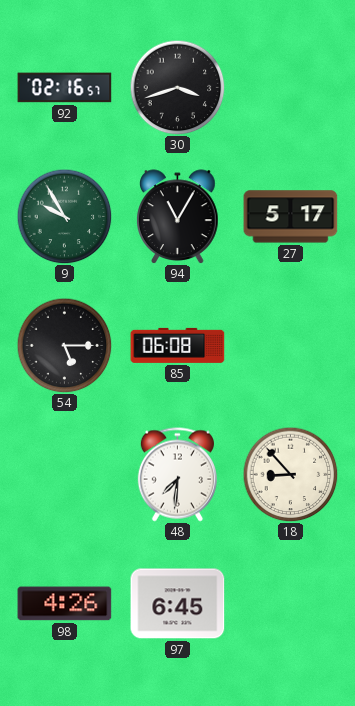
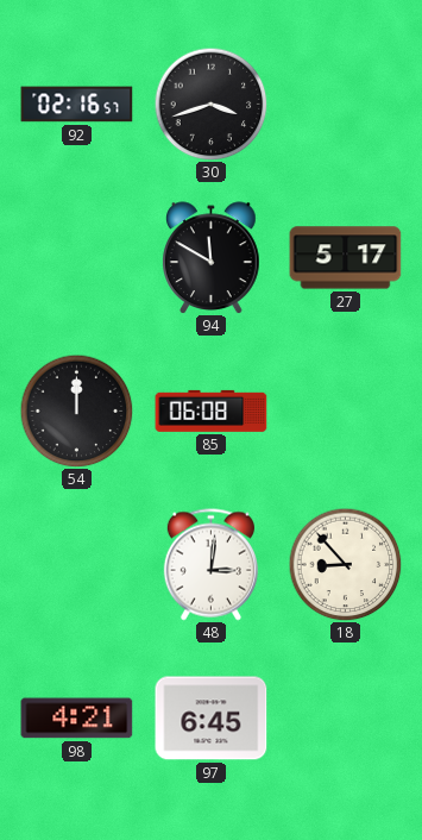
9: 9:55 -> none (64, 216)
94: 11:05 -> 11:50 (212, 257)
54: 5:15 -> 12:00 (76, 410)
48: 7:31 -> 3:01 (210, 565)
98: 4:26 -> 4:21 (77, 719)
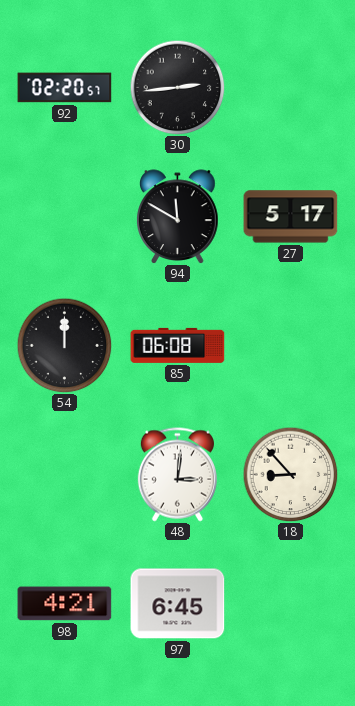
92: 02:16 -> 02:20 (65, 88)
30: 3:42 -> 2:44 (177, 87)
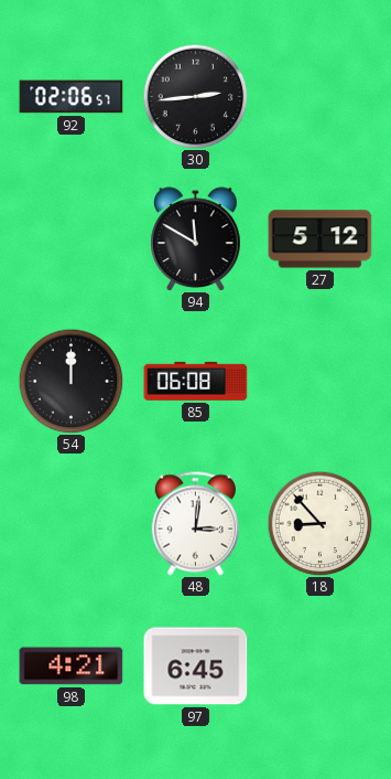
92: 02:20 -> 02:06 (72, 97)
27: 5:17 -> 5:12 (321, 239)
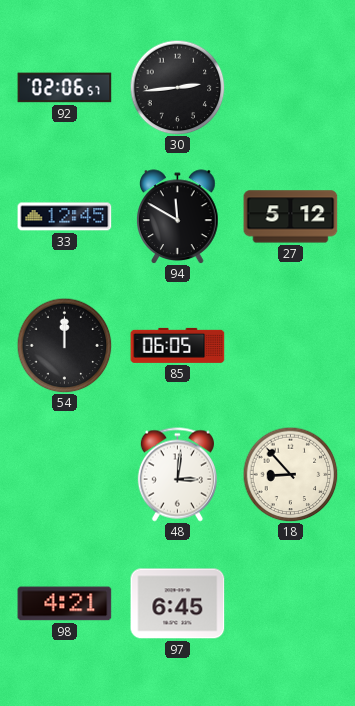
33: none -> 12:45 (65, 217)
85: 06:08 -> 06:05 (178, 345)
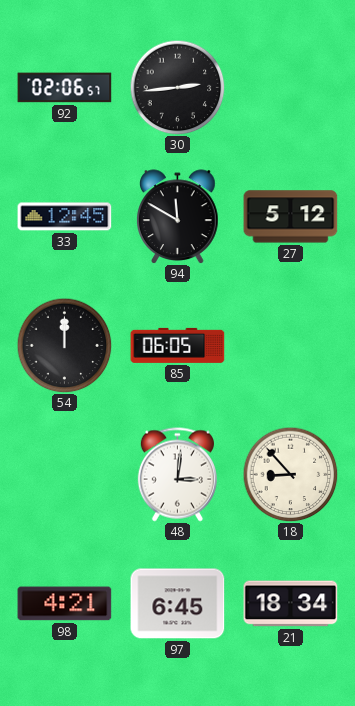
21: none -> 18:34 (291, 604)
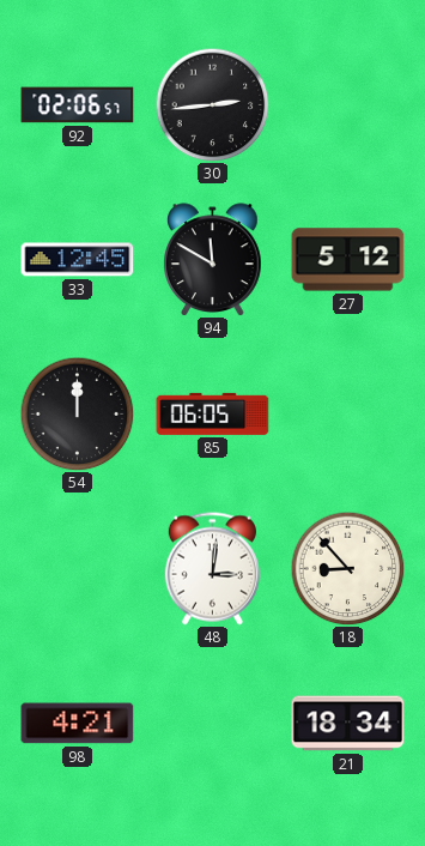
97: 6:45 -> none (178, 604)
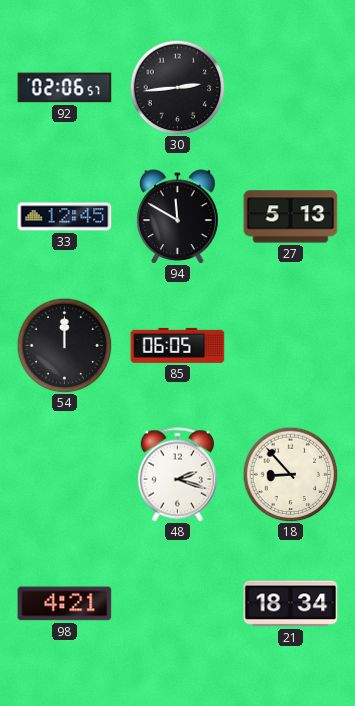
27: 5:12 -> 5:13 (291, 217)
48: 3:01 -> 2:18 (177, 475)
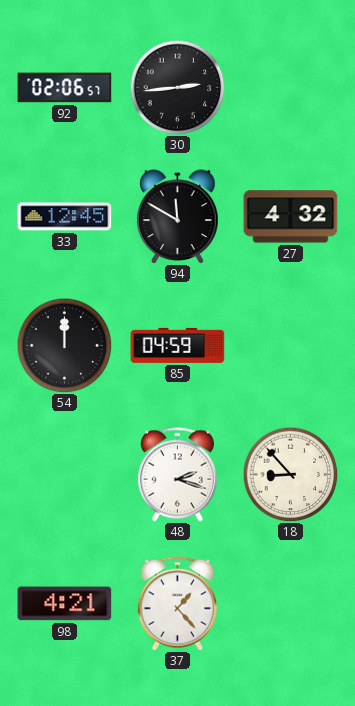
27: 5:13 -> 4:32 (291, 217)
85: 06:05 -> 04:59 (178, 345)
37: none -> 1:23 (177, 604)
21: 18:34 -> none (291, 604)
